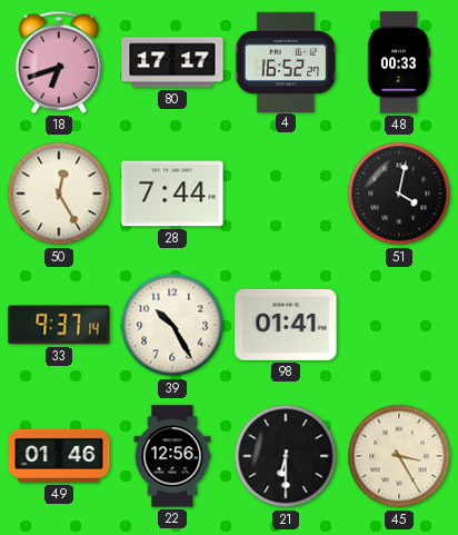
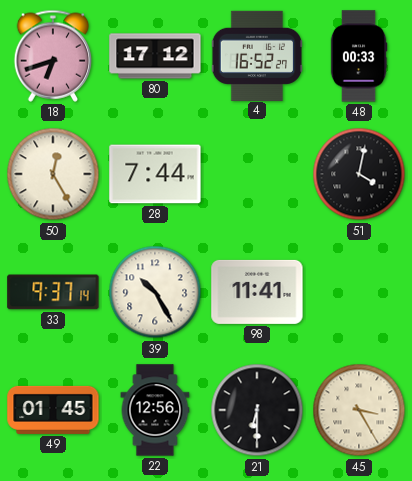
80: 17:17 -> 17:12 (155, 56)
98: 01:41 -> 11:41 (257, 292)
49: 01:46 -> 01:45 (53, 410)
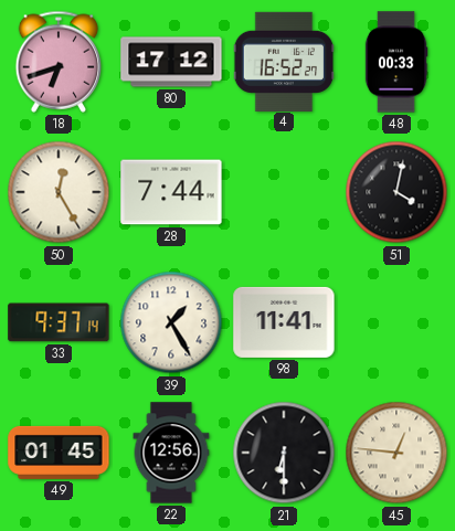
39: 10:25 -> 1:25 (171, 322)
45: 3:25 -> 12:46 (396, 453)
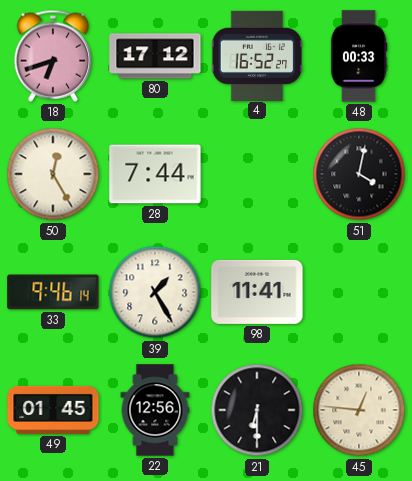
33: 9:37 -> 9:46 (53, 292)
